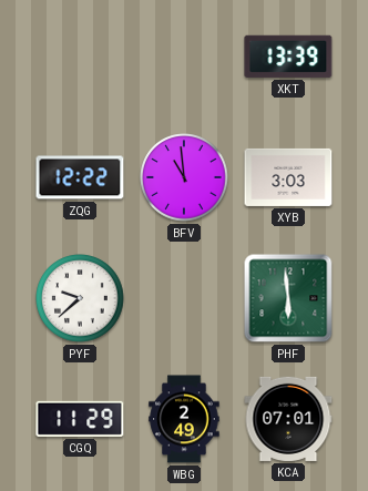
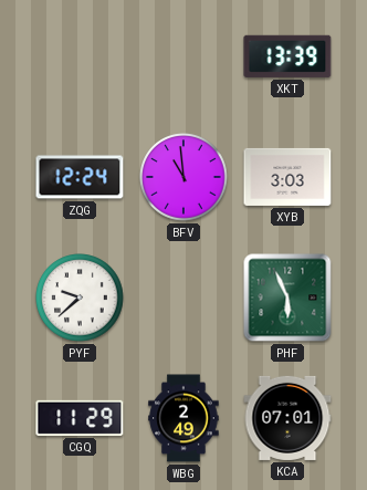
ZQG: 12:22 -> 12:24 (80, 177)
PHF: 5:59 -> 5:56 (287, 298)
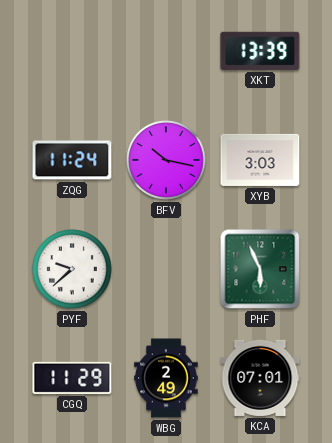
ZQG: 12:24 -> 11:24 (72, 160)
BFV: 10:59 -> 10:17 (166, 160)
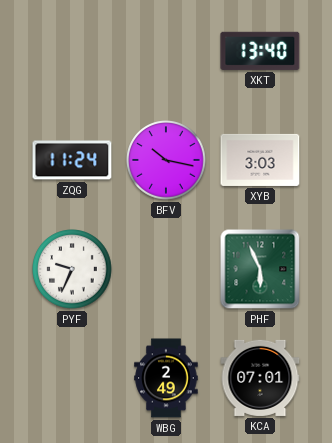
XKT: 13:39 -> 13:40 (260, 51)
PYF: 9:38 -> 9:34 (72, 269)
CGQ: 11:29 -> none (72, 378)
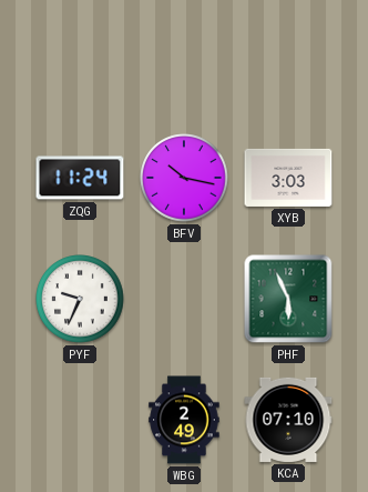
XKT: 13:40 -> none (260, 51)
KCA: 07:01 -> 07:10 (288, 420)
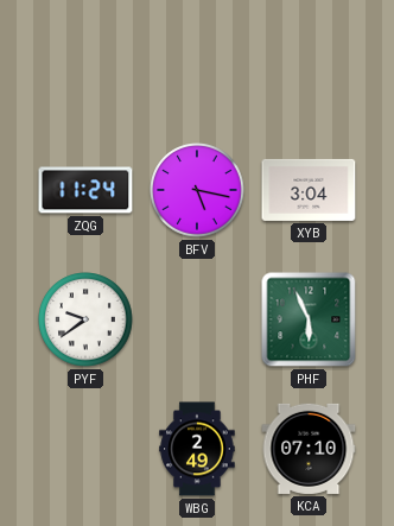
BFV: 10:17 -> 5:17 (197, 190)
XYB: 3:03 -> 3:04 (309, 190)
PYF: 9:34 -> 9:39 (85, 319)
